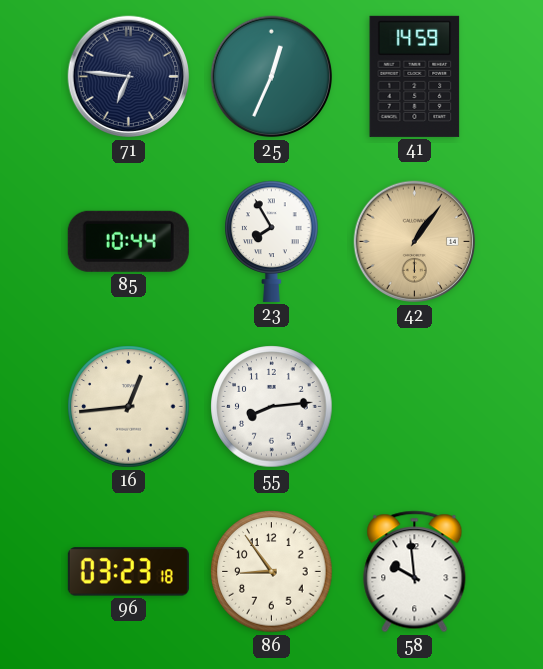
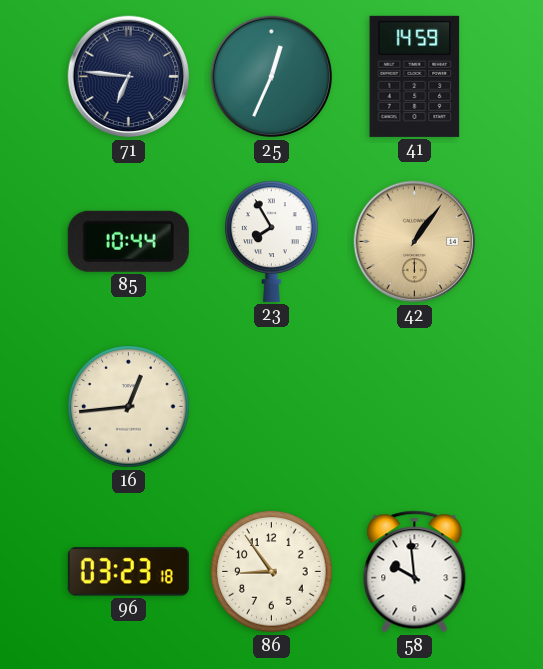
55: 8:14 -> none (272, 407)
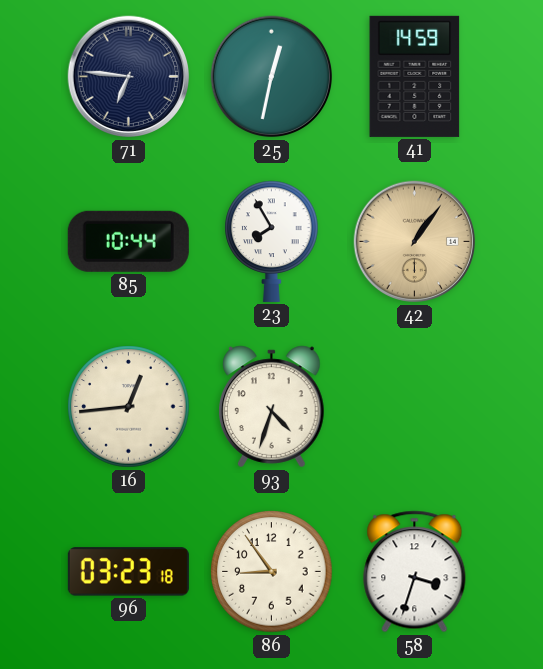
25: 12:34 -> 12:32 (272, 77)
93: none -> 4:33 (272, 407)
58: 9:59 -> 3:33 (415, 572)
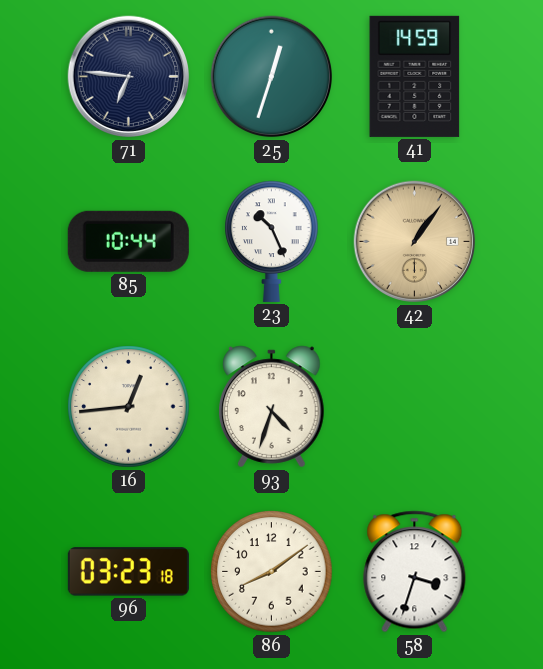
25: 12:32 -> 12:33 (272, 77)
23: 7:55 -> 10:26 (272, 241)
86: 8:54 -> 8:09 (272, 572)
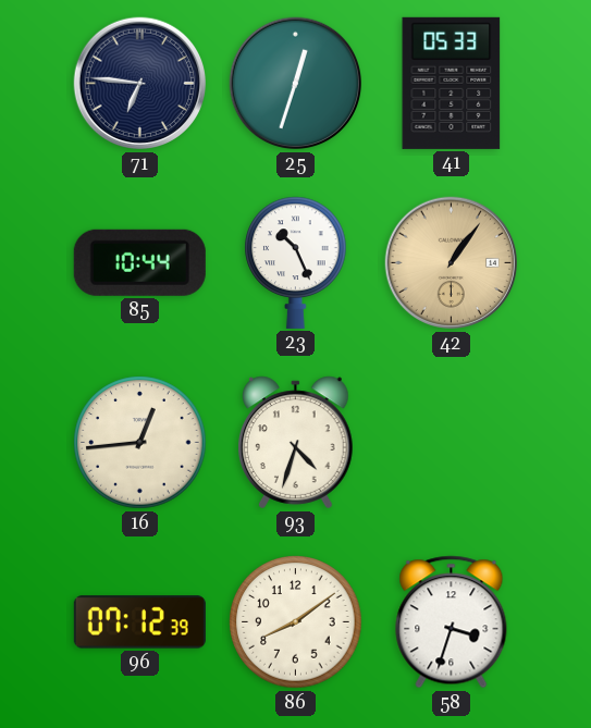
41: 14:59 -> 05:33 (452, 83)
96: 03:23 -> 07:12 (139, 622)
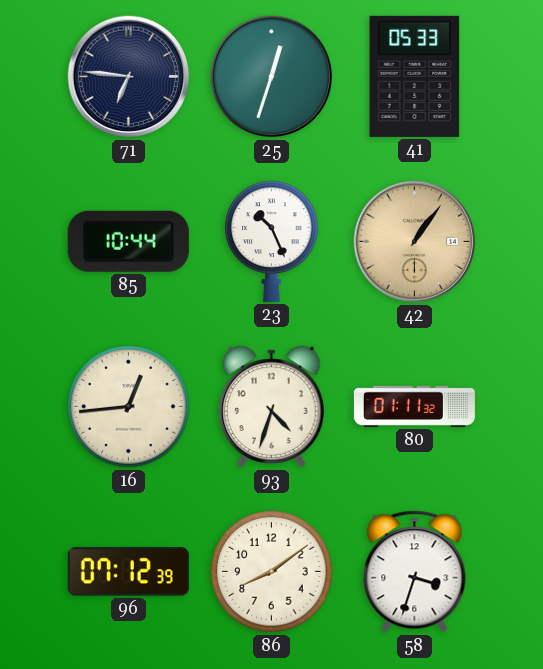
80: none -> 01:11 (414, 406)
